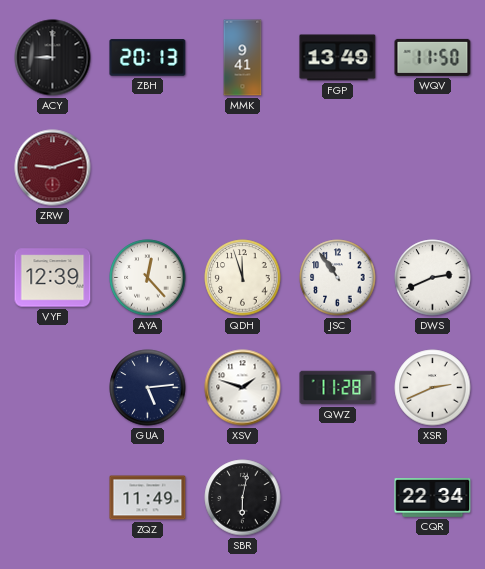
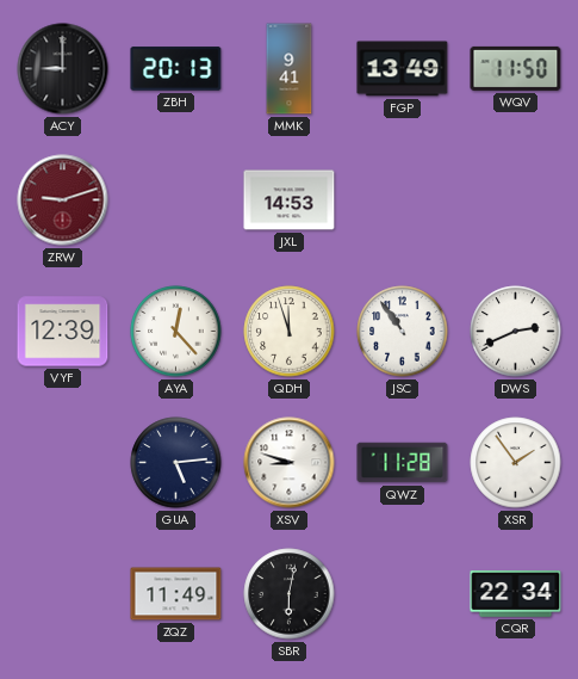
JXL: none -> 14:53 (290, 200)
XSV: 1:48 -> 8:48 (290, 463)
XSR: 2:41 -> 1:54 (516, 463)
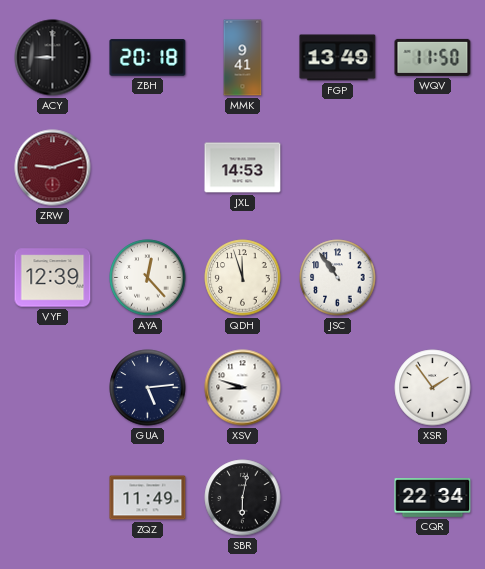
ZBH: 20:13 -> 20:18 (148, 58)
DWS: 2:41 -> none (516, 332)
QWZ: 11:28 -> none (403, 463)
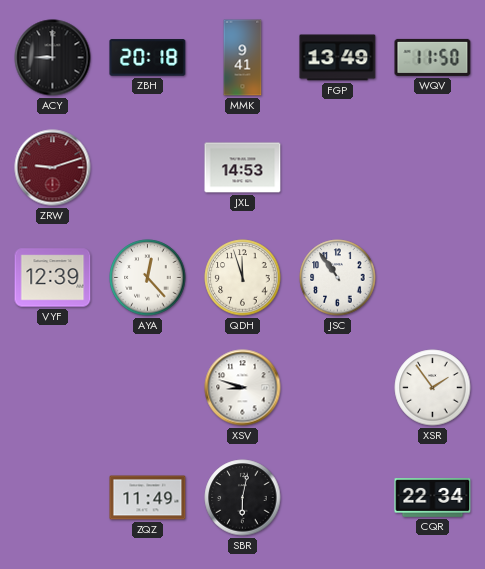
GUA: 5:14 -> none (148, 388)
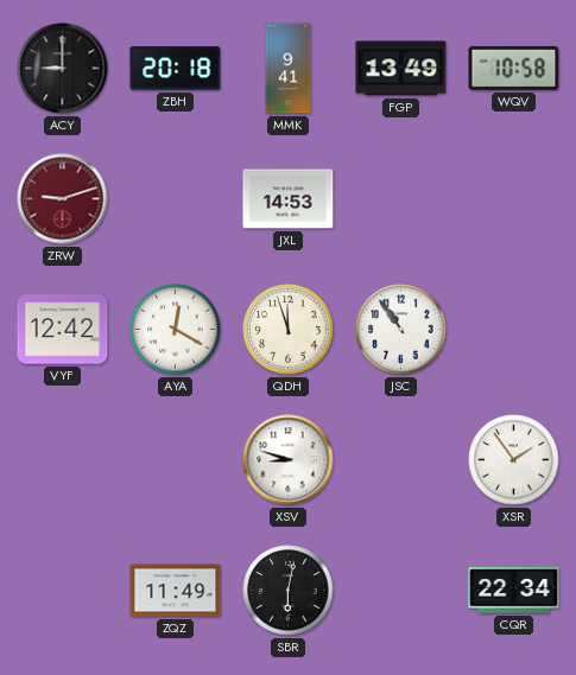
WQV: 11:50 -> 10:58 (514, 68)
VYF: 12:39 -> 12:42 (63, 330)
AYA: 12:23 -> 12:20 (176, 330)
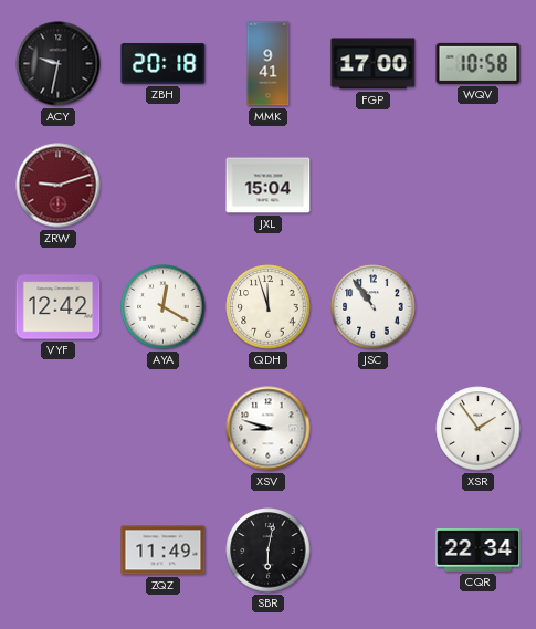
ACY: 9:00 -> 9:32 (59, 64)
FGP: 13:49 -> 17:00 (374, 64)
JXL: 14:53 -> 15:04 (269, 186)
